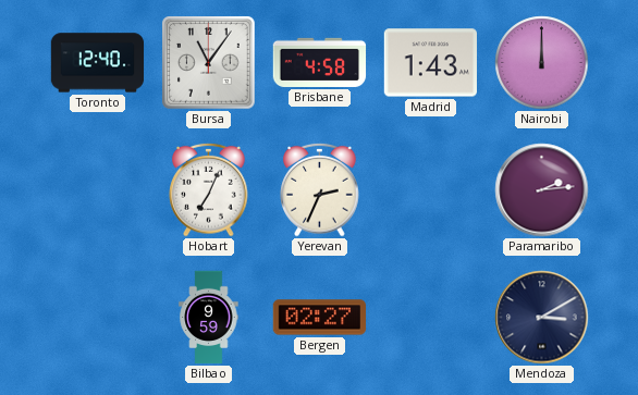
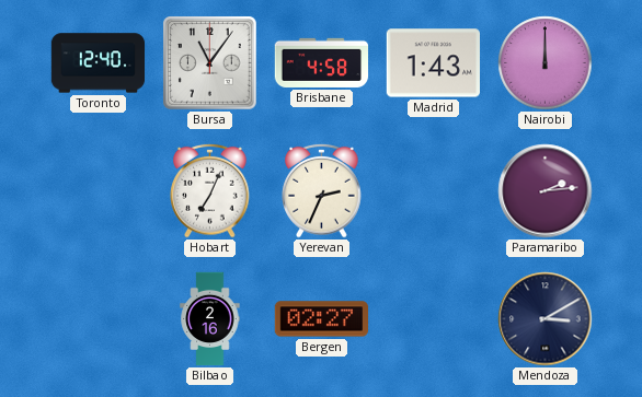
Bilbao: 9:59 -> 2:16 (210, 319)
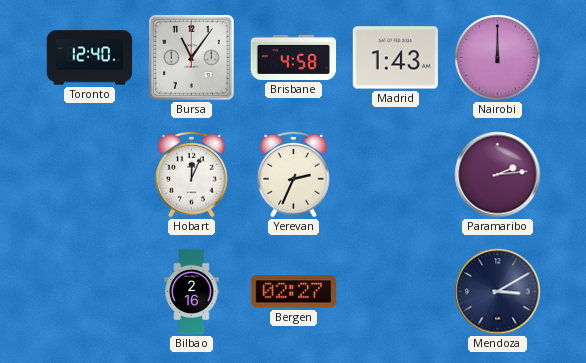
Hobart: 7:04 -> 12:04 (192, 174)
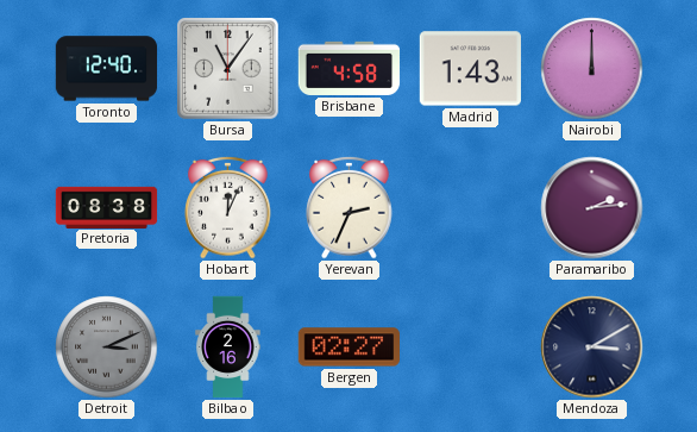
Pretoria: none -> 08:38 (107, 207)
Detroit: none -> 3:11 (107, 348)
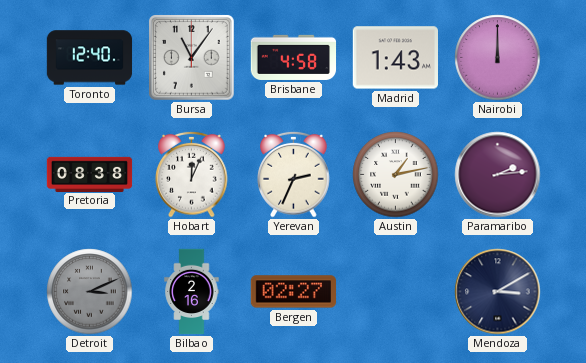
Austin: none -> 1:13 (396, 175)
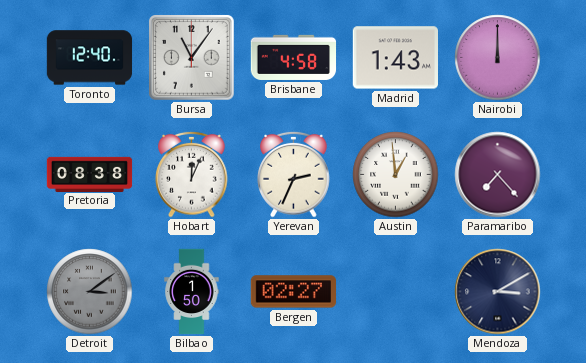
Austin: 1:13 -> 12:59 (396, 175)
Paramaribo: 2:14 -> 7:23 (498, 175)
Detroit: 3:11 -> 3:09 (90, 292)
Bilbao: 2:16 -> 1:50 (192, 292)
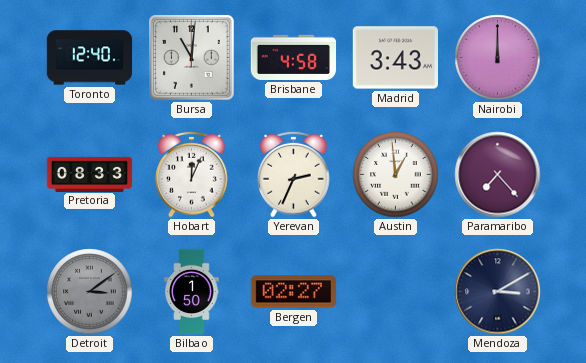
Bursa: 11:06 -> 11:01 (192, 58)
Madrid: 1:43 -> 3:43 (395, 58)
Pretoria: 08:38 -> 08:33 (90, 174)
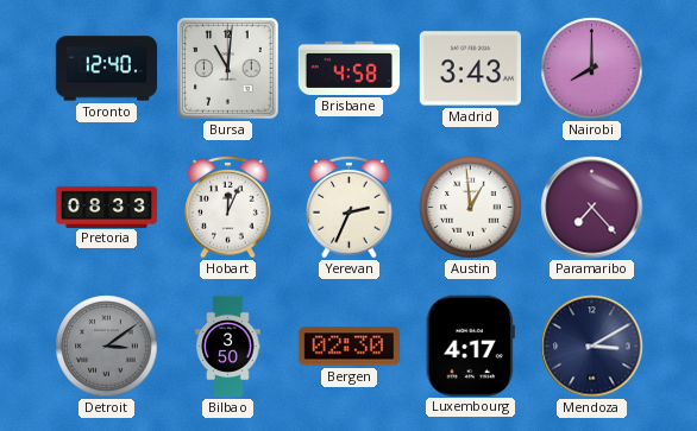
Nairobi: 12:00 -> 8:00 (592, 69)
Bilbao: 1:50 -> 3:50 (228, 347)
Bergen: 02:27 -> 02:30 (350, 347)
Luxembourg: none -> 4:17 (470, 346)
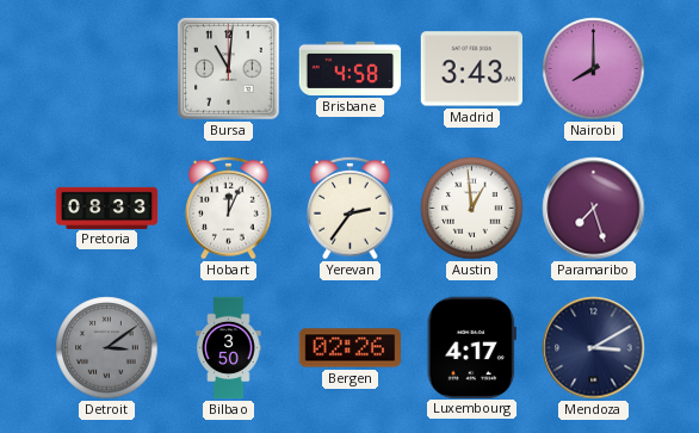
Toronto: 12:40 -> none (107, 69)
Yerevan: 2:34 -> 2:36 (351, 208)
Paramaribo: 7:23 -> 7:27 (594, 209)
Bergen: 02:30 -> 02:26 (351, 348)
